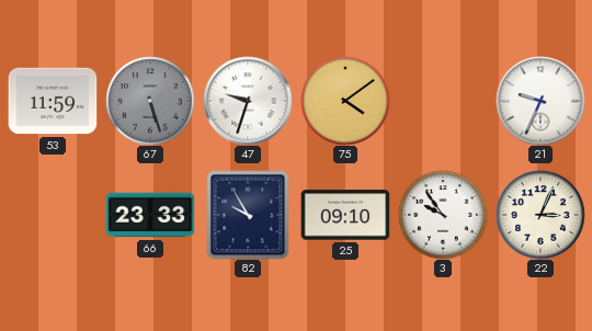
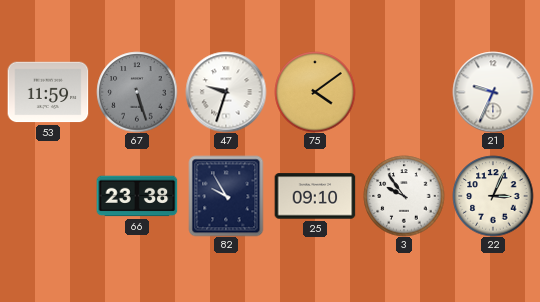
66: 23:33 -> 23:38 (137, 196)
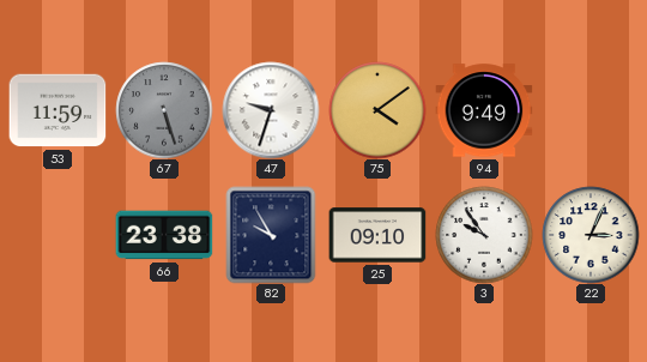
94: none -> 9:49 (484, 110)
21: 9:34 -> none (493, 92)
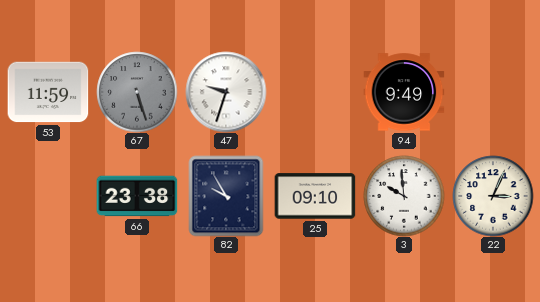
75: 4:09 -> none (377, 110)
3: 9:54 -> 9:59 (404, 196)
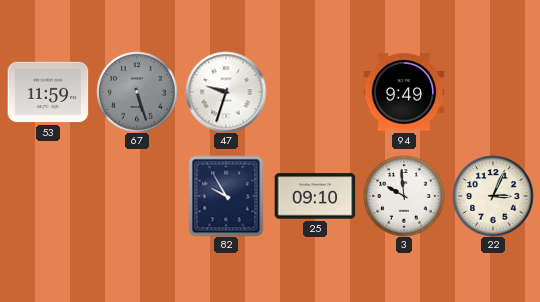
66: 23:38 -> none (137, 196)
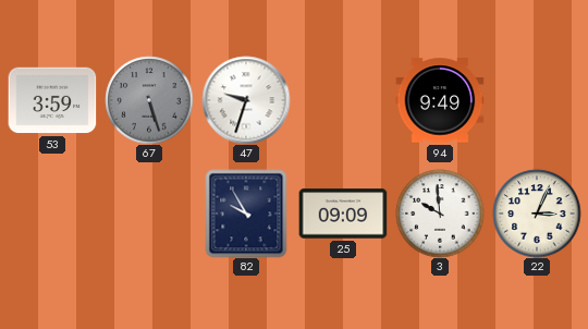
53: 11:59 -> 3:59 (52, 100)
25: 09:10 -> 09:09 (343, 214)
